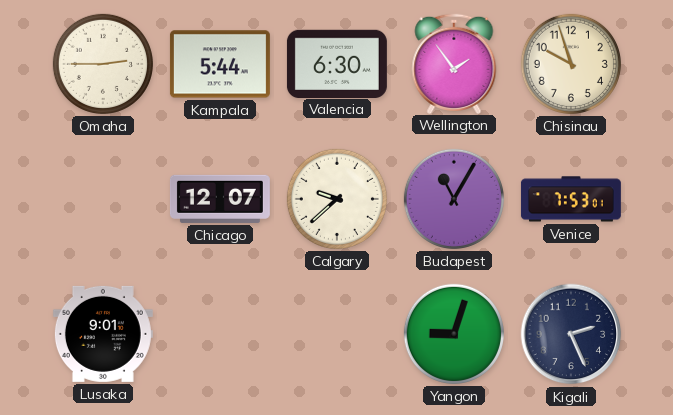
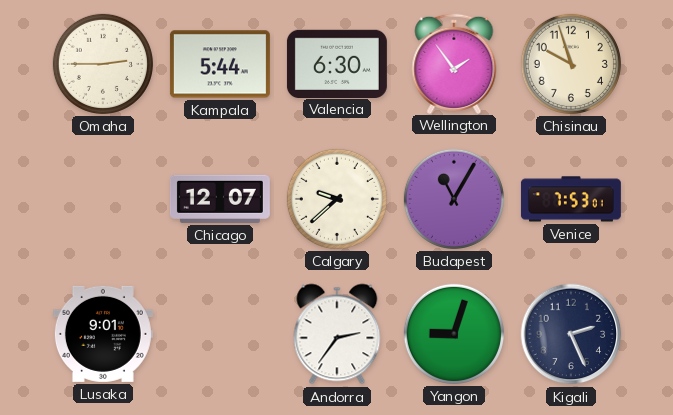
Andorra: none -> 2:36 (337, 334)
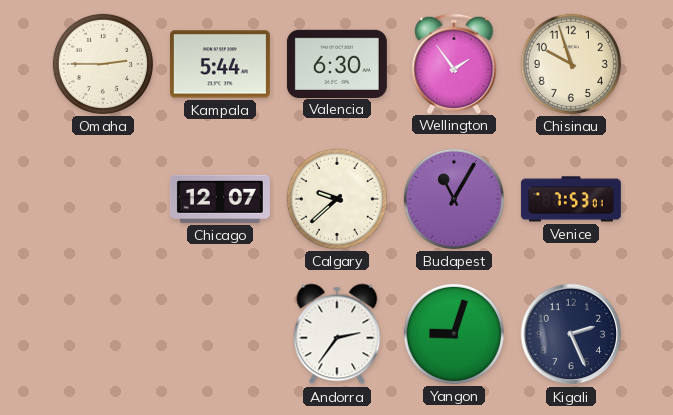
Lusaka: 9:01 -> none (103, 334)
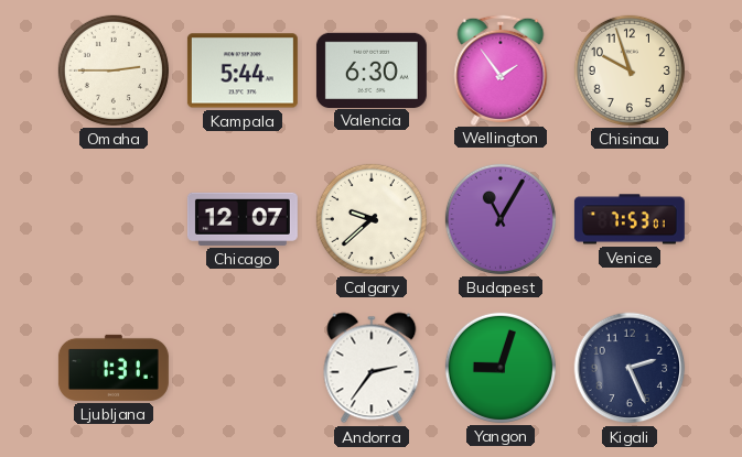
Ljubljana: none -> 1:31 (114, 368)
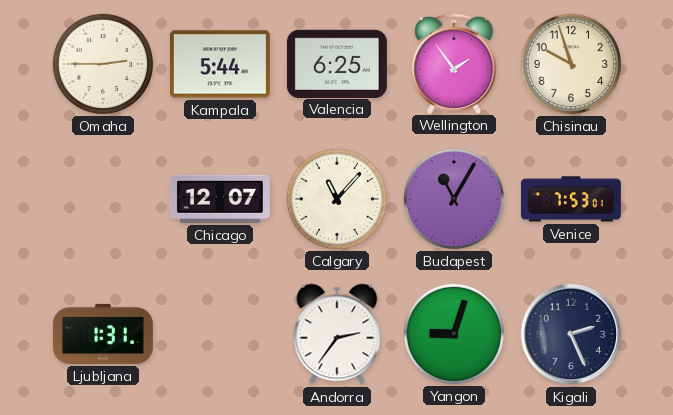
Valencia: 6:30 -> 6:25 (337, 63)
Calgary: 9:38 -> 11:07 (337, 199)
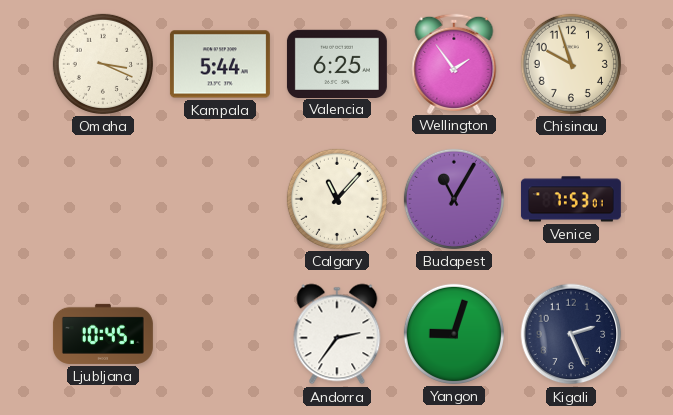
Omaha: 2:45 -> 3:19 (103, 64)
Chicago: 12:07 -> none (220, 199)
Ljubljana: 1:31 -> 10:45 (103, 334)
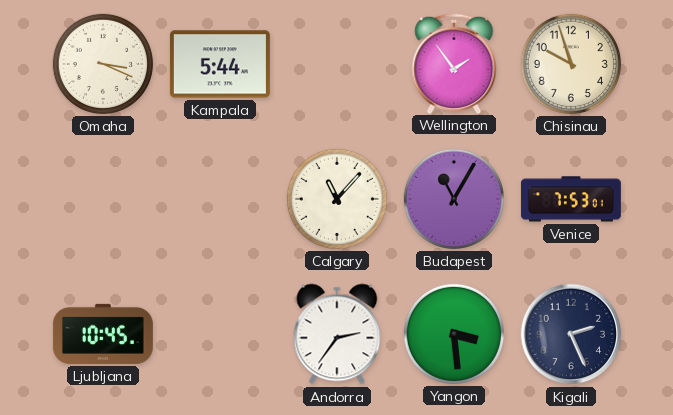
Valencia: 6:25 -> none (337, 63)
Yangon: 9:03 -> 3:29 (454, 334)
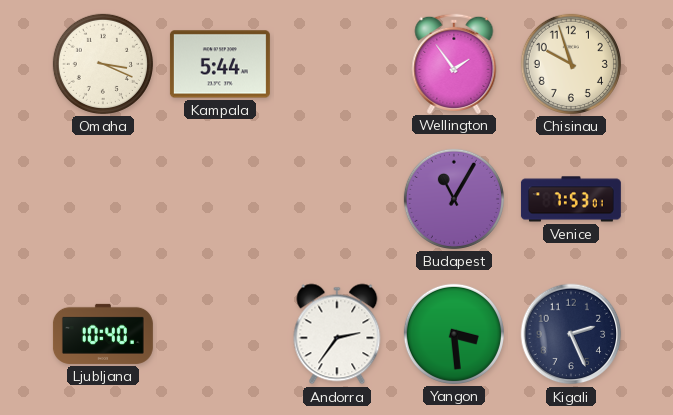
Calgary: 11:07 -> none (337, 199)
Ljubljana: 10:45 -> 10:40 (103, 334)
